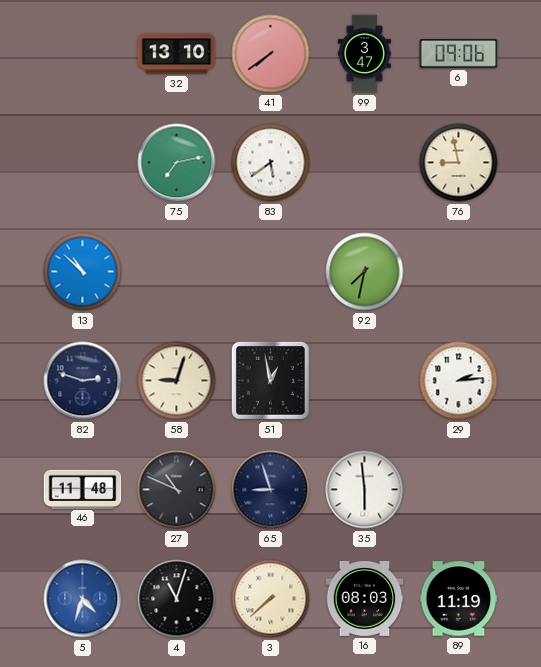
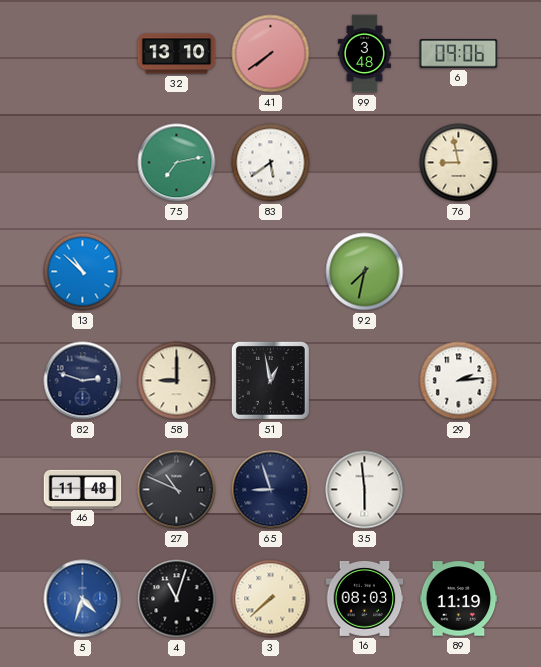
99: 3:47 -> 3:48 (364, 54)
58: 9:03 -> 9:00 (177, 381)
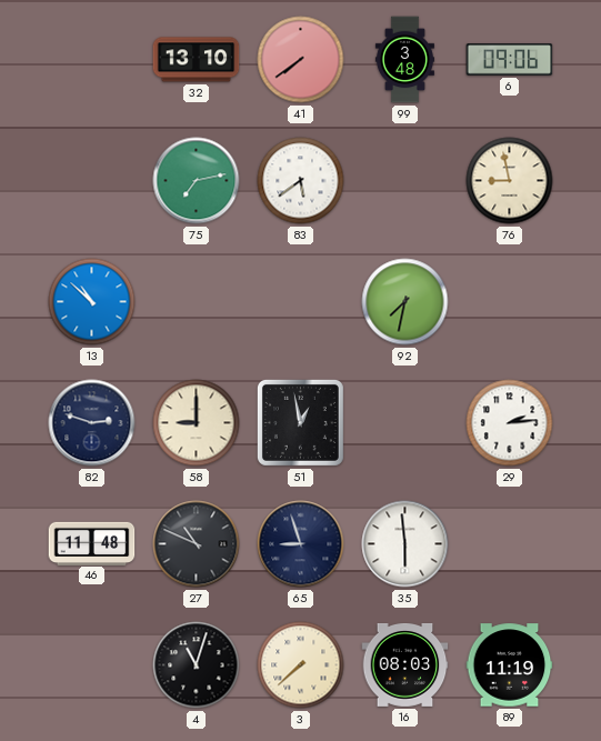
5: 4:33 -> none (83, 599)
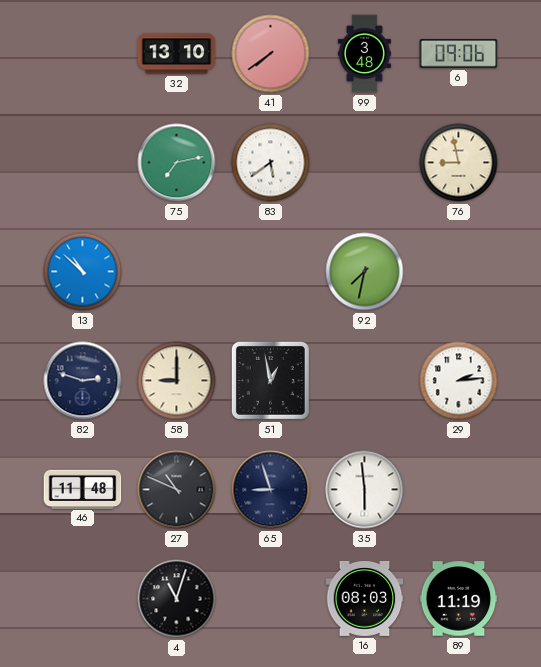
3: 7:38 -> none (301, 665)
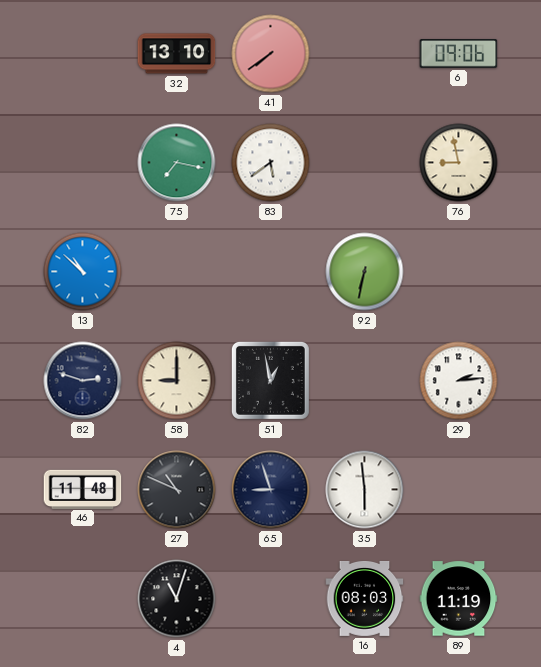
99: 3:48 -> none (364, 54)
75: 7:13 -> 7:17 (177, 163)
92: 7:32 -> 6:32 (365, 272)
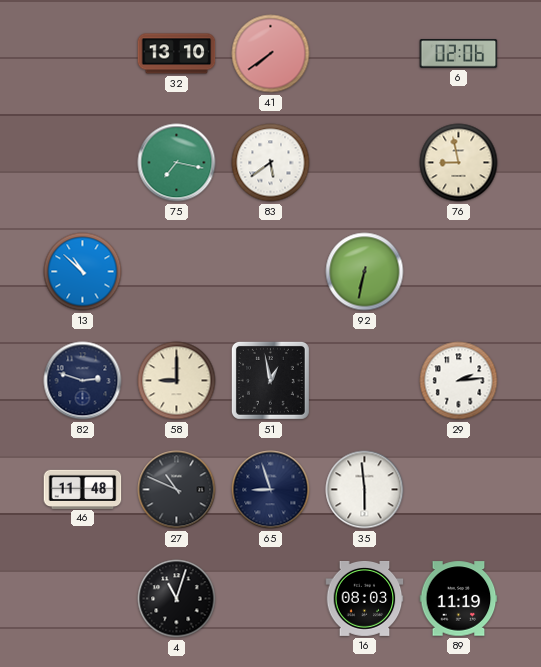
6: 09:06 -> 02:06 (459, 54)
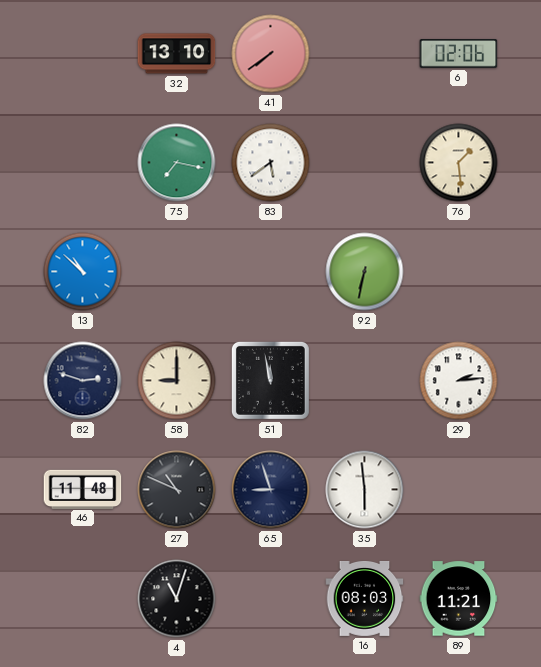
76: 8:58 -> 1:29 (459, 163)
51: 12:58 -> 11:58 (270, 380)
89: 11:19 -> 11:21 (459, 599)
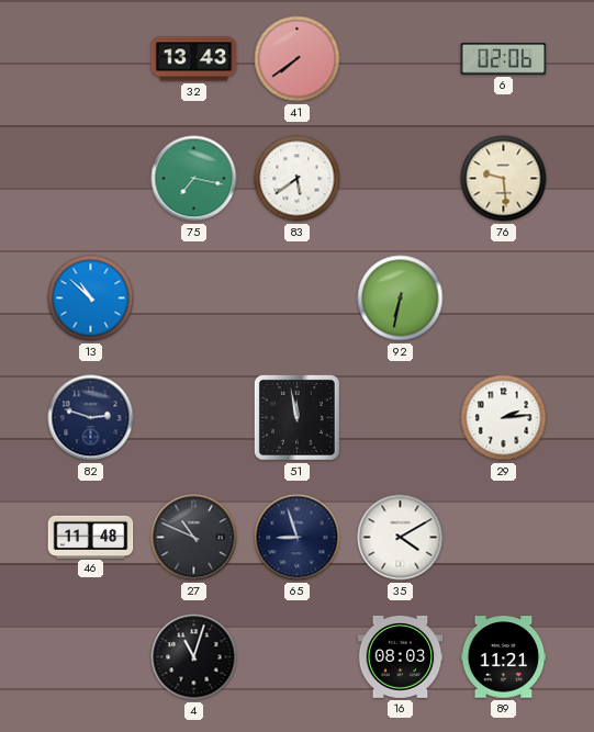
32: 13:10 -> 13:43 (194, 59)
76: 1:29 -> 9:29 (504, 179)
58: 9:00 -> none (177, 381)
35: 5:59 -> 4:10 (401, 538)
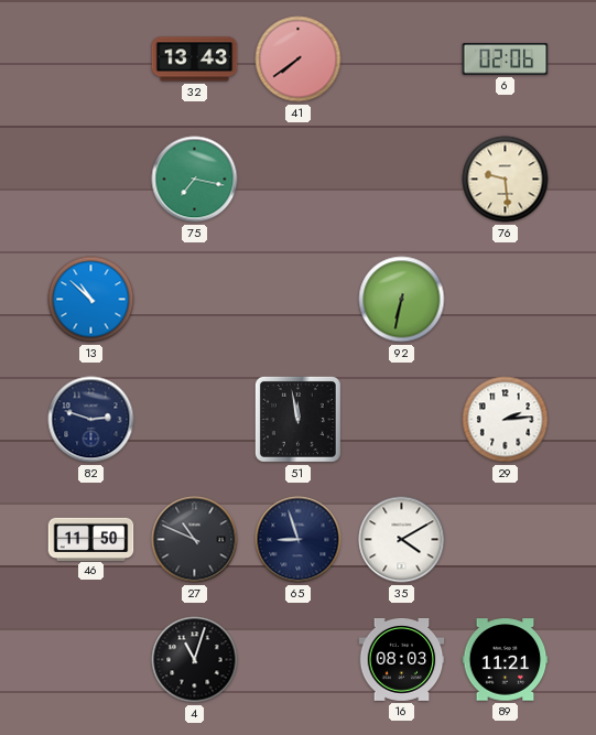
83: 5:39 -> none (298, 179)
46: 11:48 -> 11:50 (91, 539)
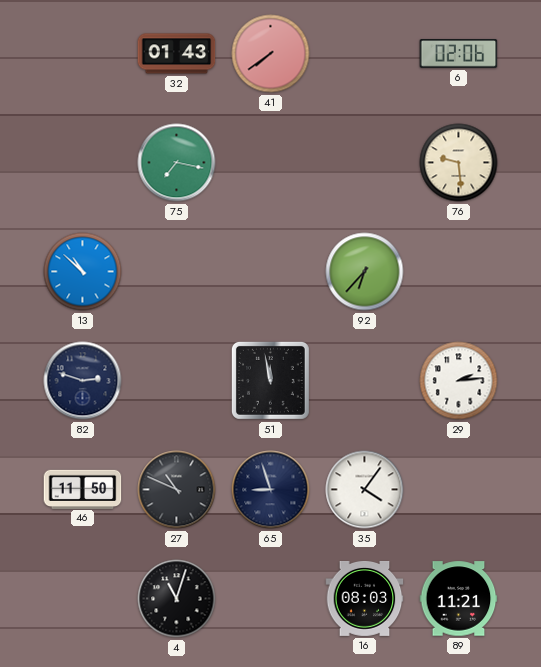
32: 13:43 -> 01:43 (177, 54)
92: 6:32 -> 6:37 (365, 272)
35: 4:10 -> 4:06 (365, 490)
